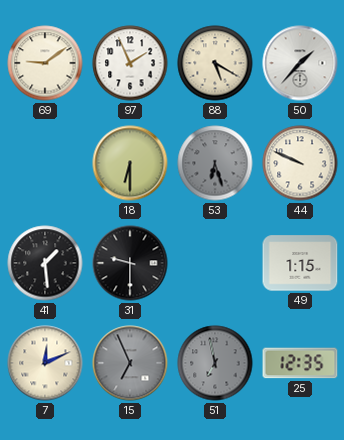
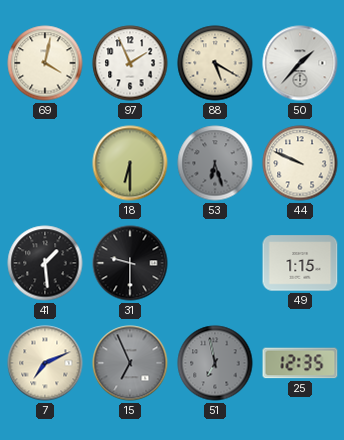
69: 9:09 -> 4:02 (45, 63)
7: 12:11 -> 7:11 (45, 363)
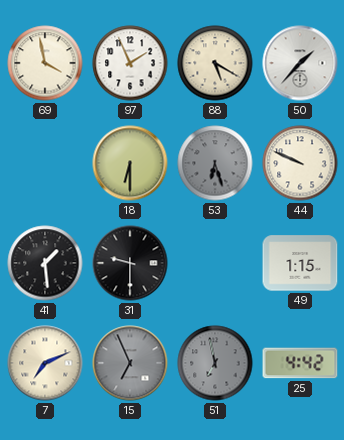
69: 4:02 -> 3:58 (45, 63)
25: 12:35 -> 4:42 (300, 363)
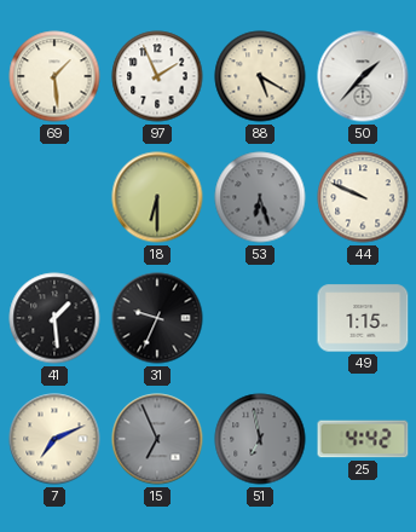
69: 3:58 -> 1:29 (54, 76)
31: 9:30 -> 9:34 (157, 318)
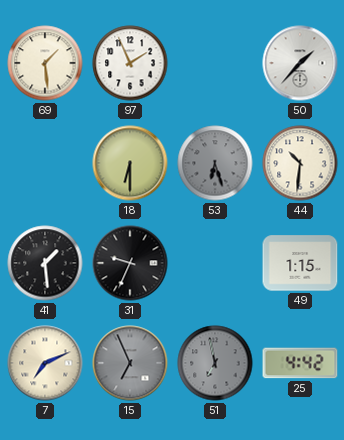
88: 5:20 -> none (260, 76)
44: 9:49 -> 10:31 (300, 163)
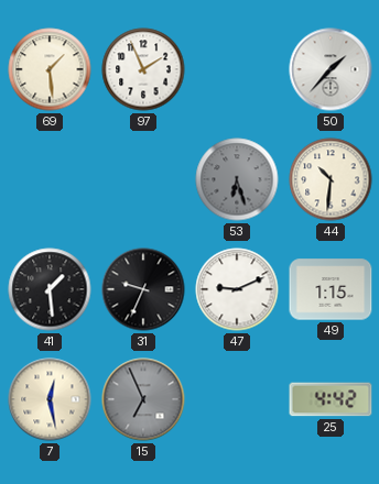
18: 6:30 -> none (130, 163)
47: none -> 9:11 (237, 289)
7: 7:11 -> 12:28 (50, 399)
51: 6:58 -> none (215, 363)
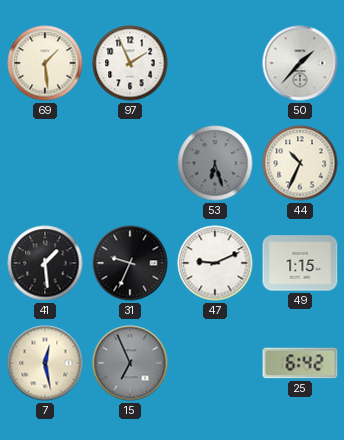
44: 10:31 -> 10:34 (300, 163)
25: 4:42 -> 6:42 (300, 363)
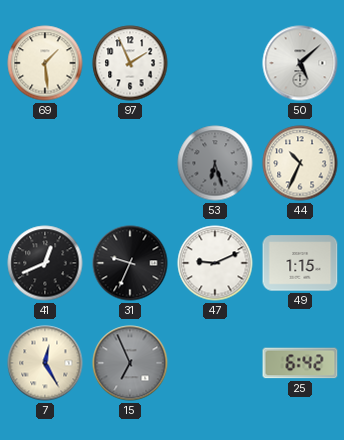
50: 1:37 -> 5:08 (300, 63)
41: 1:29 -> 12:41 (45, 263)
7: 12:28 -> 12:25 (45, 363)
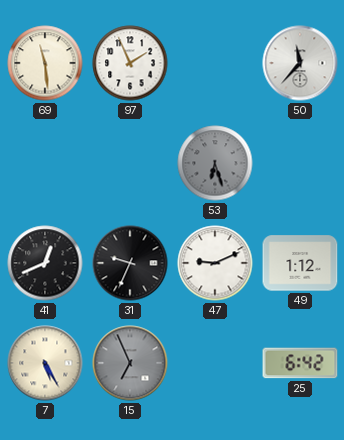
69: 1:29 -> 11:29 (45, 63)
50: 5:08 -> 11:37 (300, 63)
44: 10:34 -> none (300, 163)
49: 1:15 -> 1:12 (300, 263)
7: 12:25 -> 5:25 (45, 363)
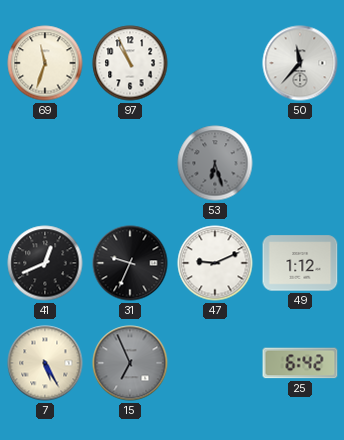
69: 11:29 -> 11:33 (45, 63)
97: 1:56 -> 10:56 (130, 63)
